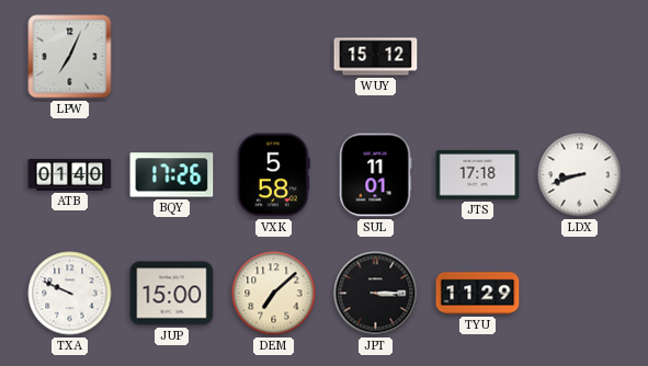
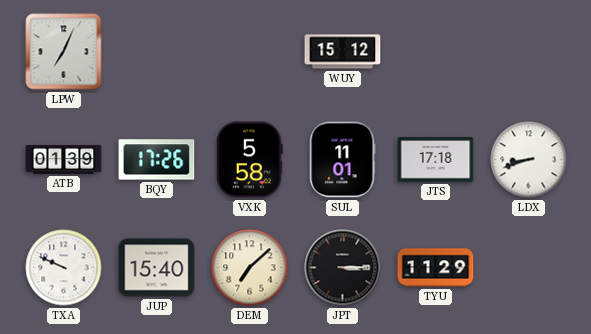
ATB: 01:40 -> 01:39 (64, 160)
JUP: 15:00 -> 15:40 (157, 268)
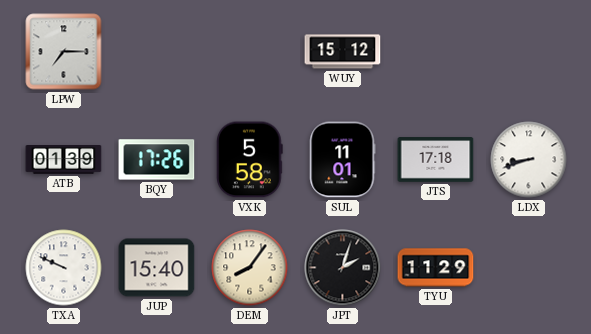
LPW: 7:04 -> 7:15 (64, 52)
DEM: 7:08 -> 8:06 (250, 268)
JPT: 3:15 -> 2:03 (343, 268)
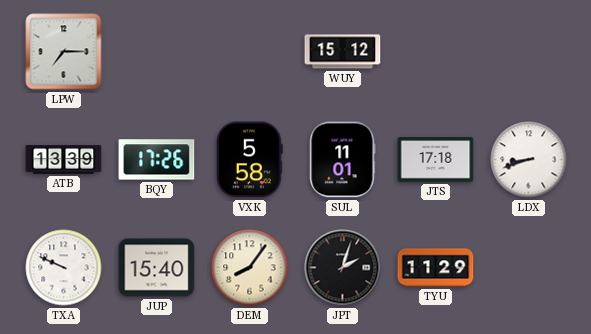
ATB: 01:39 -> 13:39 (64, 160)
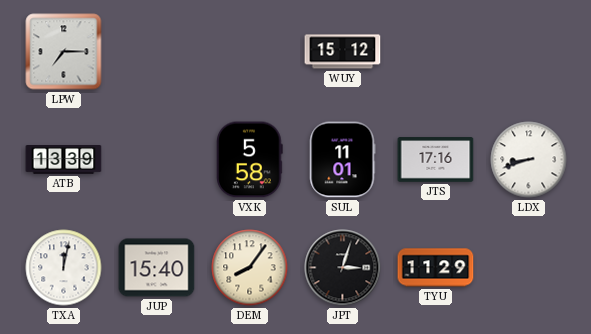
BQY: 17:26 -> none (157, 160)
JTS: 17:18 -> 17:16 (436, 160)
TXA: 9:49 -> 12:02 (64, 268)
JPT: 2:03 -> 3:03 (343, 268)
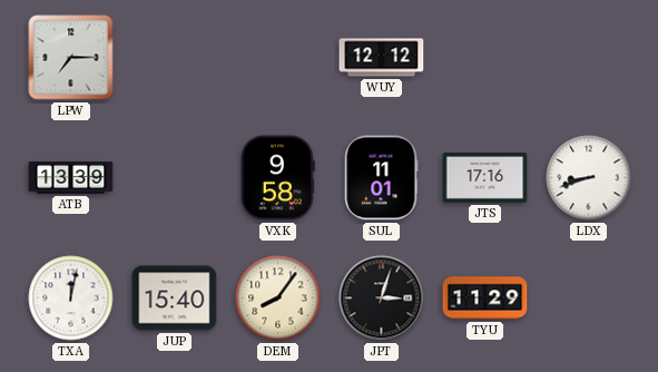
WUY: 15:12 -> 12:12 (382, 58)
VXK: 5:58 -> 9:58 (278, 178)
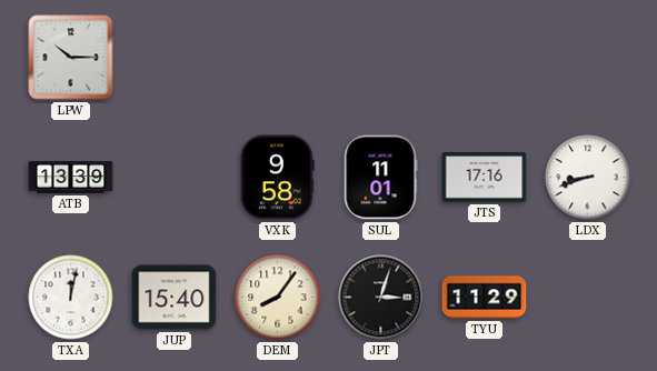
LPW: 7:15 -> 10:15 (71, 58)
WUY: 12:12 -> none (382, 58)
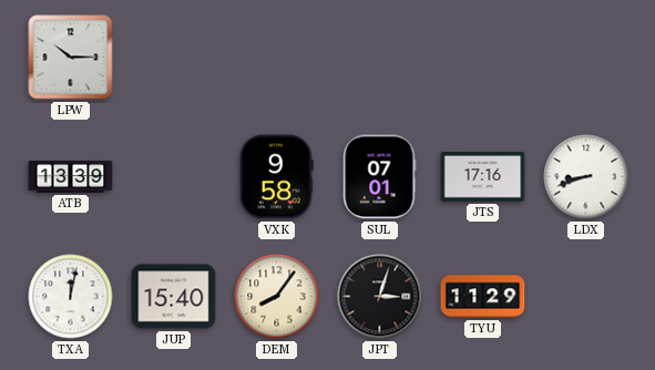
SUL: 11:01 -> 07:01 (379, 177)
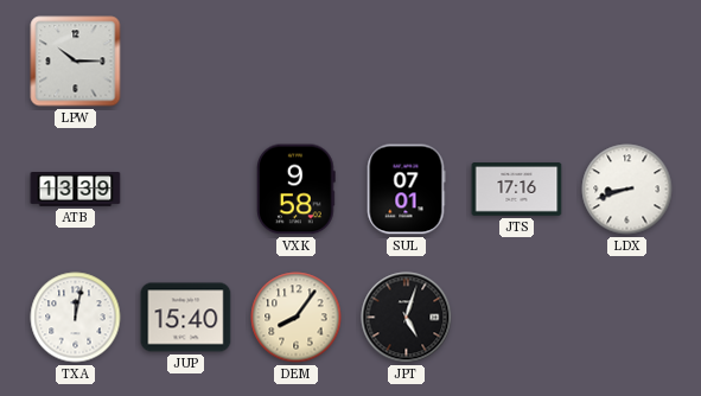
JPT: 3:03 -> 5:03 (407, 318)
TYU: 11:29 -> none (483, 297)
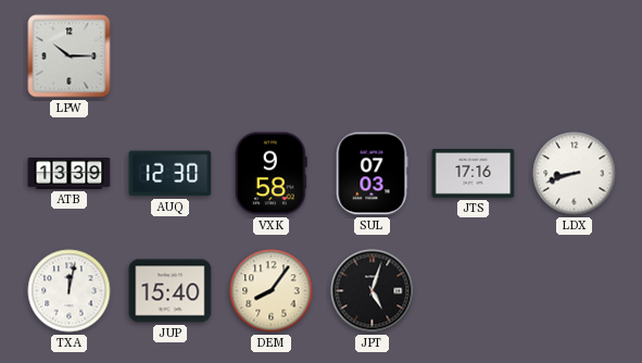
AUQ: none -> 12:30 (171, 174)
SUL: 07:01 -> 07:03 (372, 174)
